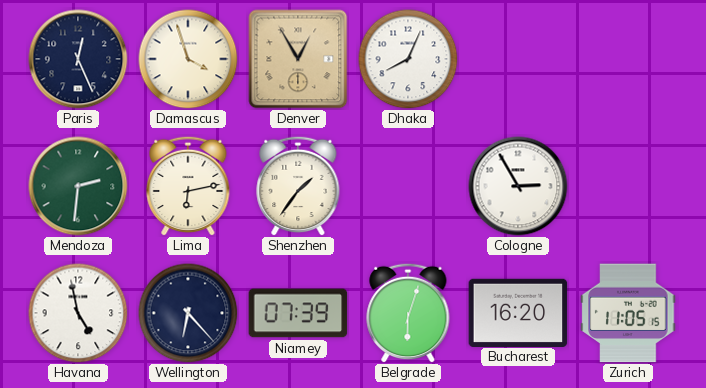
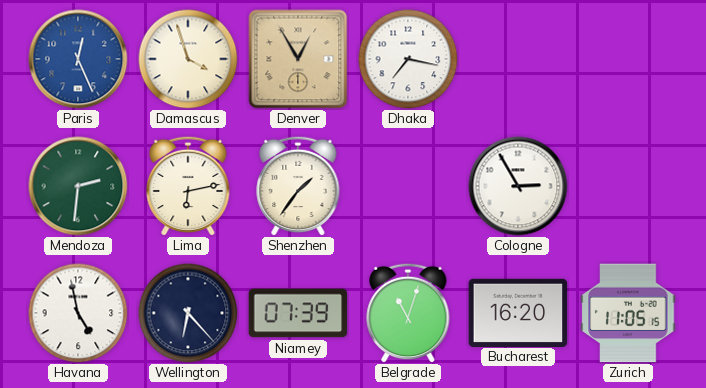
Paris dial: navy -> blue (78, 59)
Dhaka: 8:04 -> 7:17 (408, 59)
Belgrade: 6:03 -> 11:03 (408, 313)
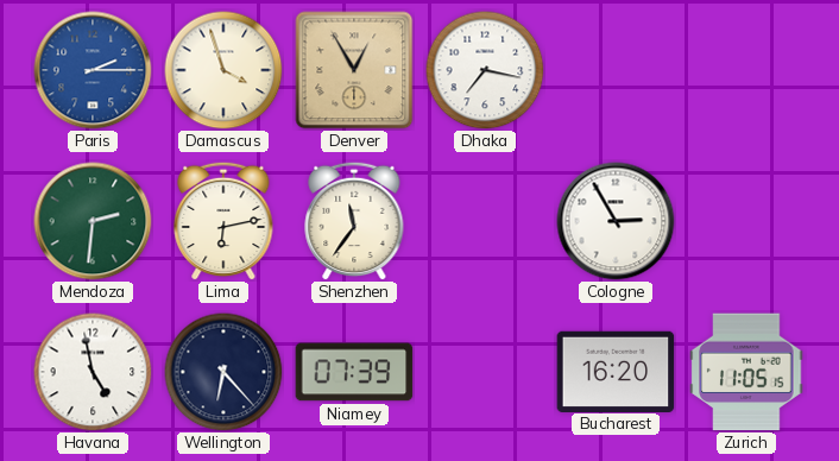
Paris: 12:26 -> 2:15 (93, 70)
Shenzhen: 1:36 -> 11:36 (354, 221)
Belgrade: 11:03 -> none (408, 313)
